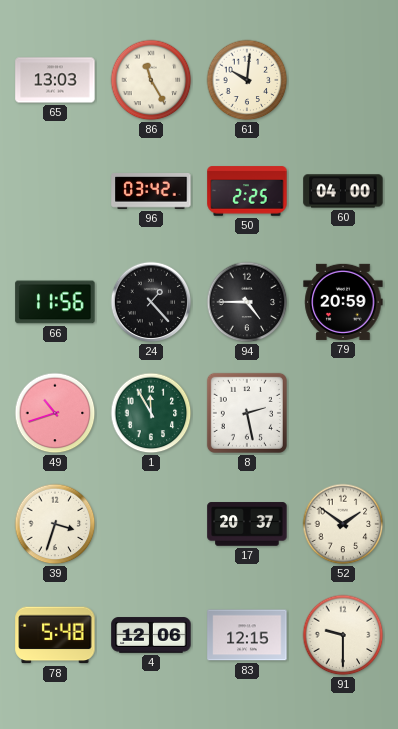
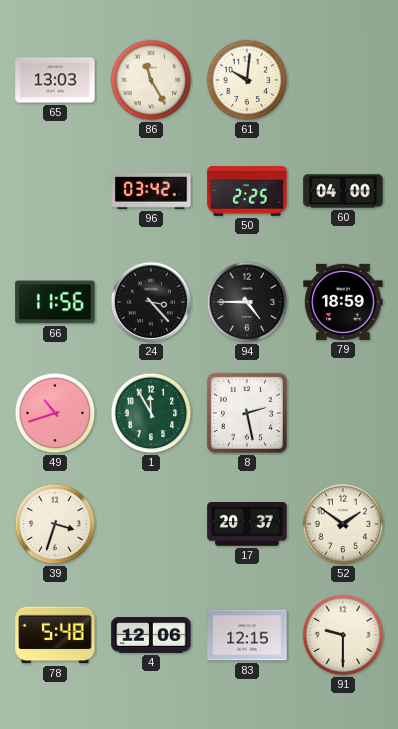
24: 1:23 -> 3:23 (151, 302)
79: 20:59 -> 18:59 (343, 302)
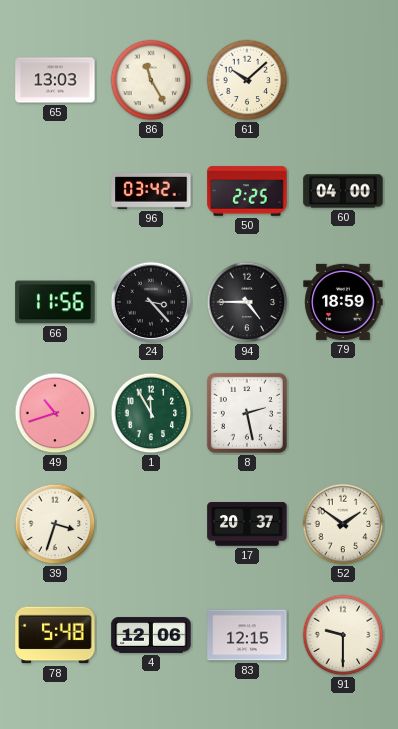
61: 10:01 -> 10:08 (247, 80)
